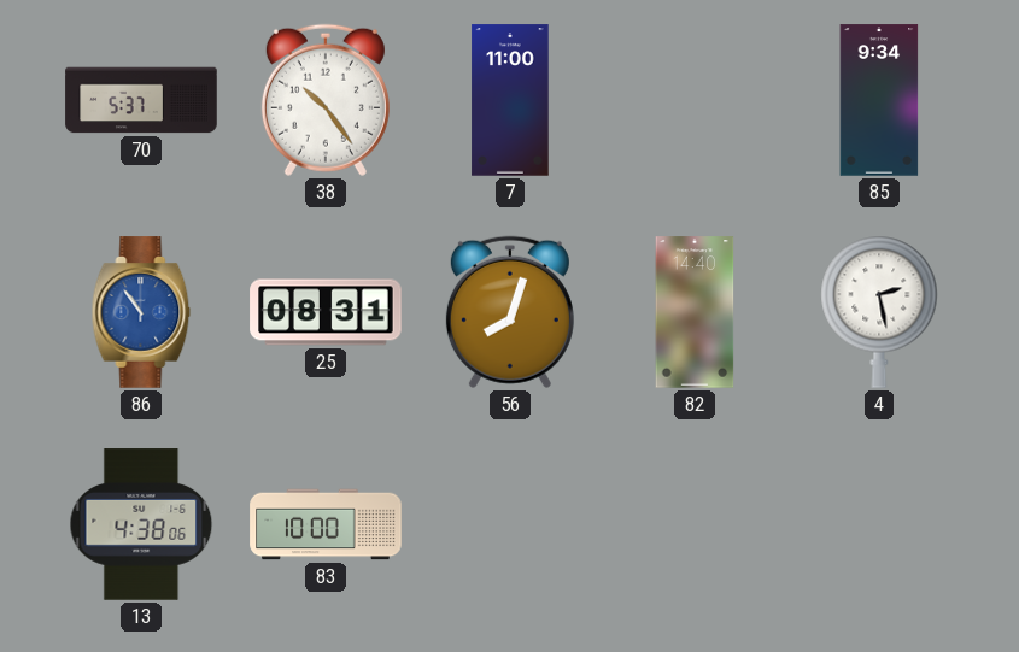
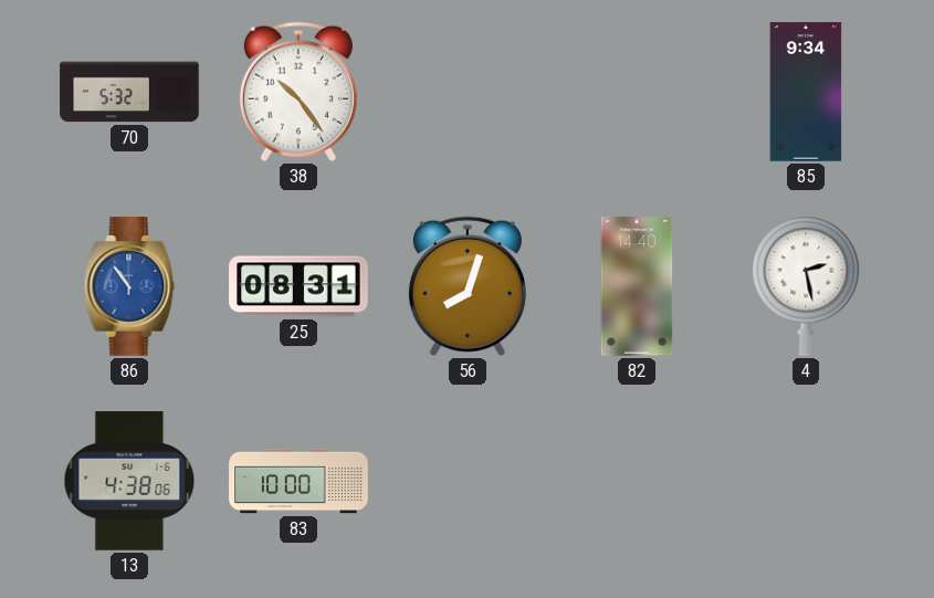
70: 5:37 -> 5:32 (129, 92)
7: 11:00 -> none (510, 100)
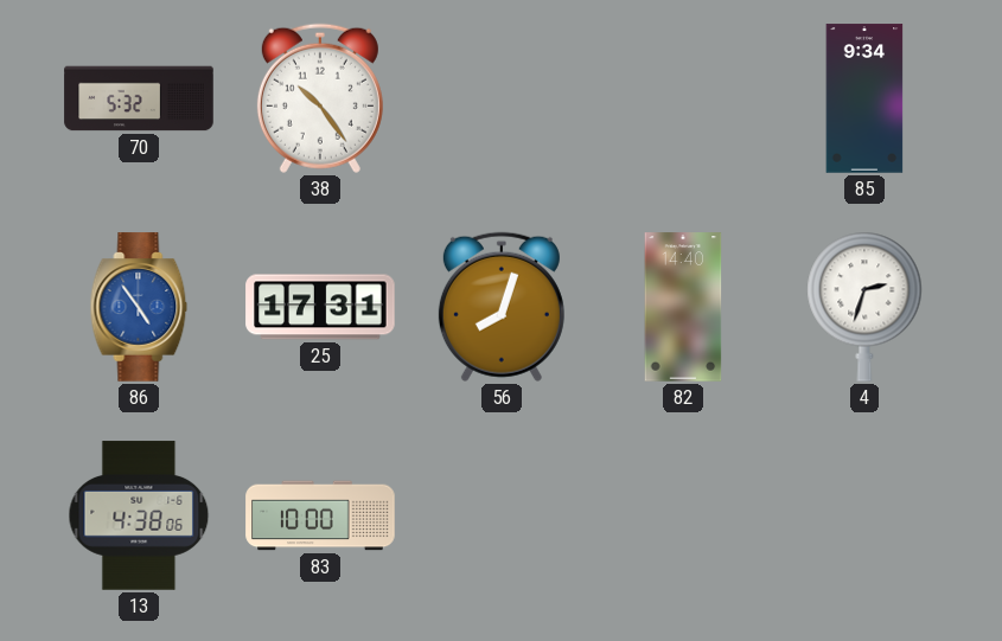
86: 10:54 -> 4:54 (139, 307)
25: 08:31 -> 17:31 (320, 307)
4: 2:28 -> 2:33 (864, 307)
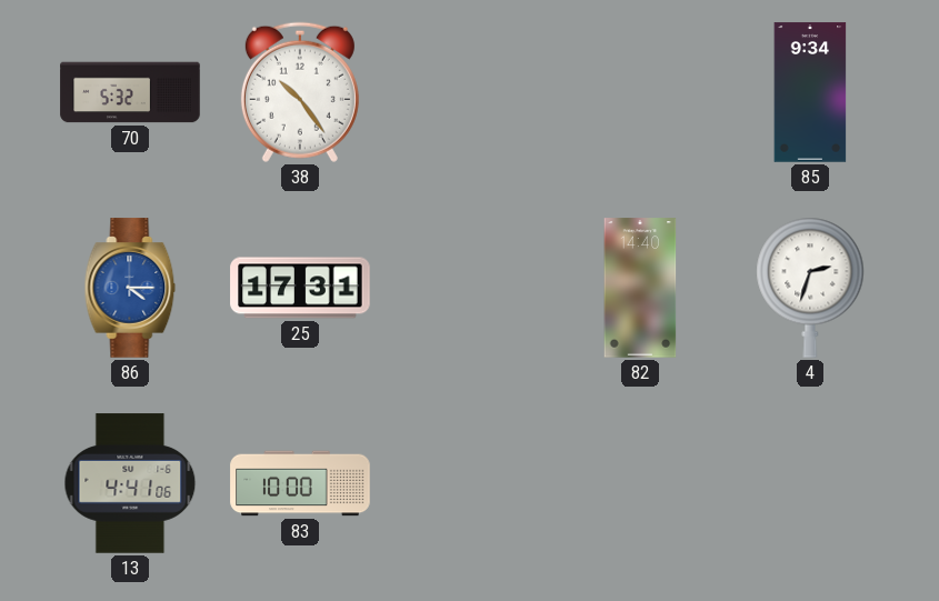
86: 4:54 -> 4:15 (130, 288)
56: 8:03 -> none (502, 307)
13: 4:38 -> 4:41 (130, 483)
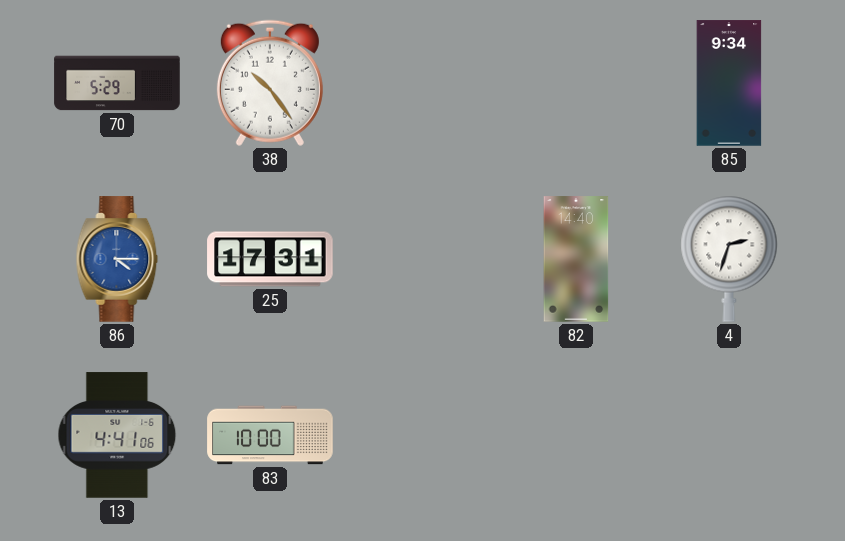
70: 5:32 -> 5:29 (117, 83)
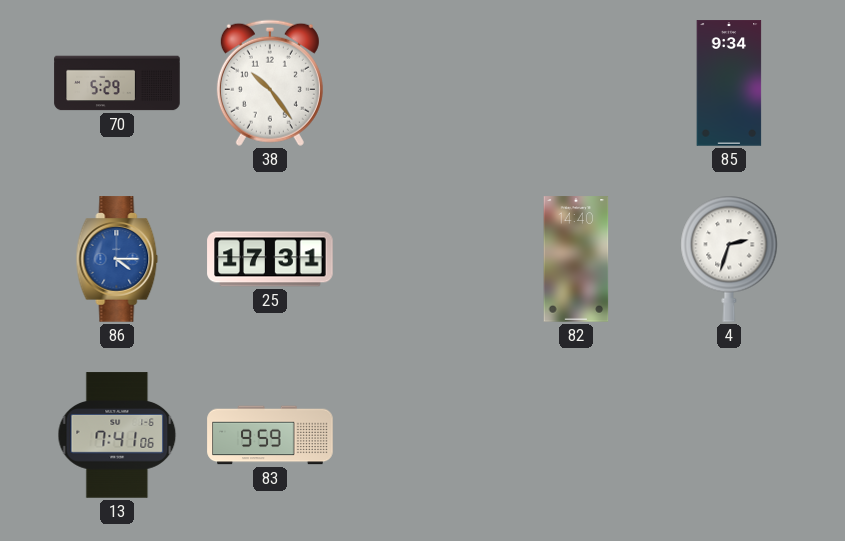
13: 4:41 -> 7:41 (117, 435)
83: 10:00 -> 9:59 (270, 435)
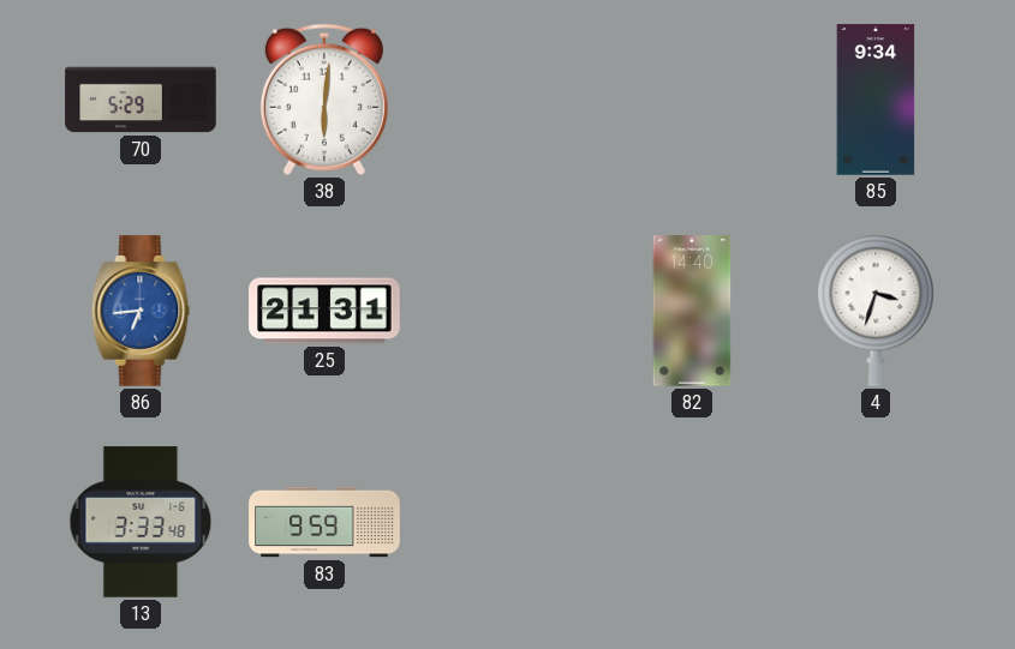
38: 10:24 -> 6:01 (324, 100)
86: 4:15 -> 6:44 (141, 311)
25: 17:31 -> 21:31 (324, 311)
4: 2:33 -> 3:33 (876, 311)
13: 7:41 -> 3:33 (141, 522)
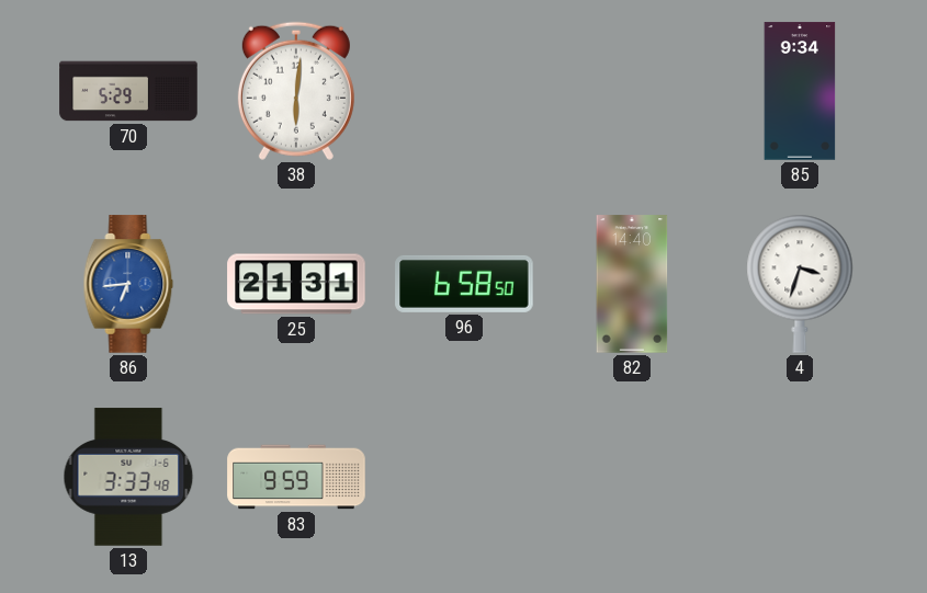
96: none -> 6:58 (464, 284)
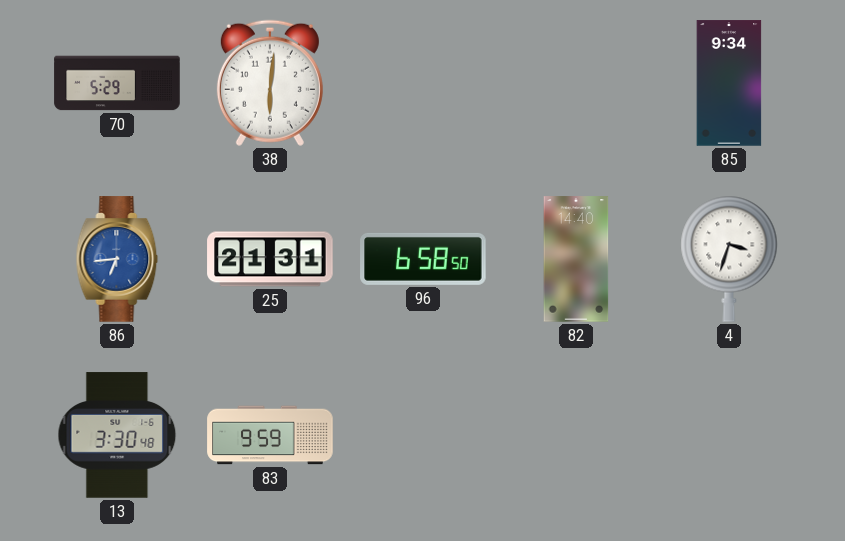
13: 3:33 -> 3:30 (117, 435)
